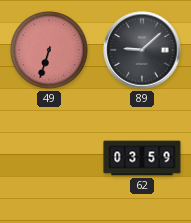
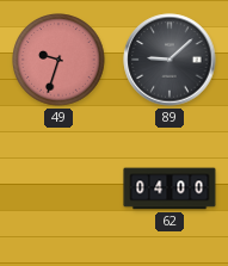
49: 6:33 -> 9:33 (58, 60)
62: 03:59 -> 04:00 (170, 188)
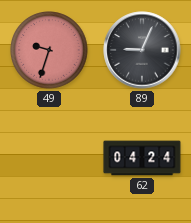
89: 9:08 -> 9:04 (142, 50)
62: 04:00 -> 04:24 (142, 158)
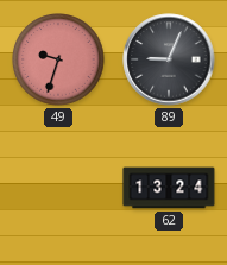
62: 04:24 -> 13:24 (169, 188)
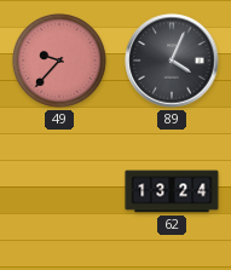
49: 9:33 -> 9:37 (59, 61)
89: 9:04 -> 4:04 (172, 61)
